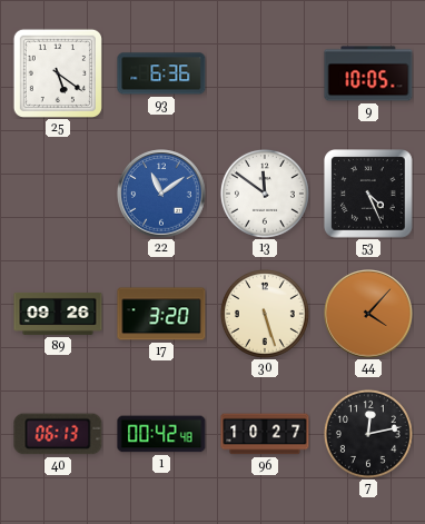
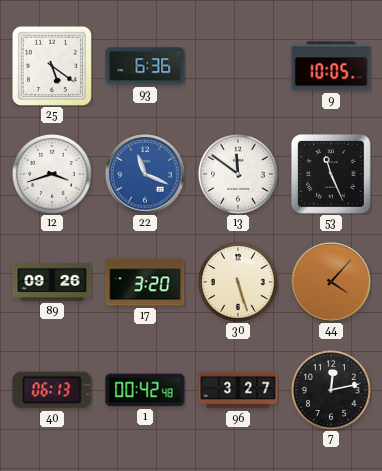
12: none -> 3:42 (52, 174)
22: 11:09 -> 11:19 (145, 174)
53: 4:26 -> 11:26 (331, 174)
96: 10:27 -> 3:27 (238, 390)
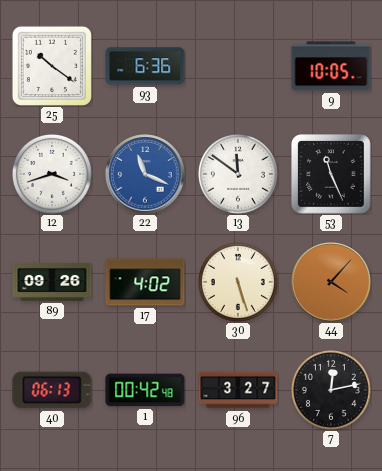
25: 5:21 -> 10:21 (51, 65)
17: 3:20 -> 4:02 (145, 282)
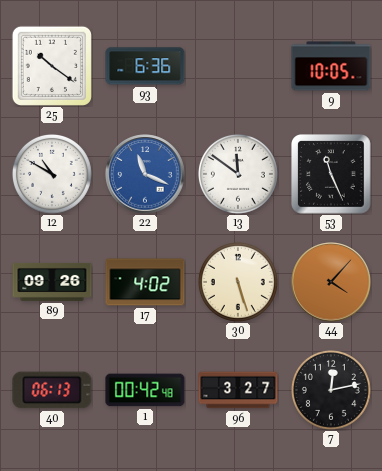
12: 3:42 -> 10:50 (52, 174)
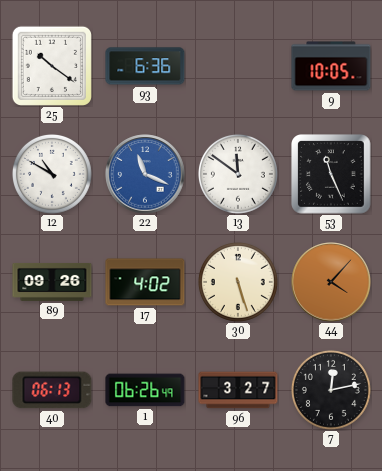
1: 00:42 -> 06:26 (145, 390)
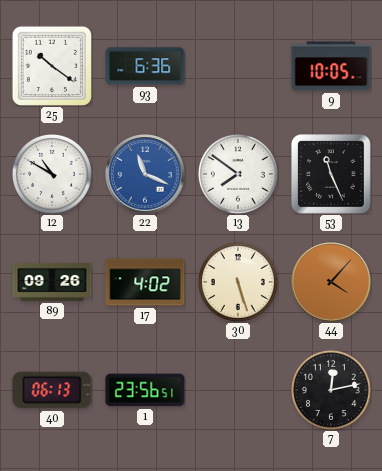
13: 11:51 -> 7:51 (238, 174)
1: 06:26 -> 23:56 (145, 390)
96: 3:27 -> none (238, 390)
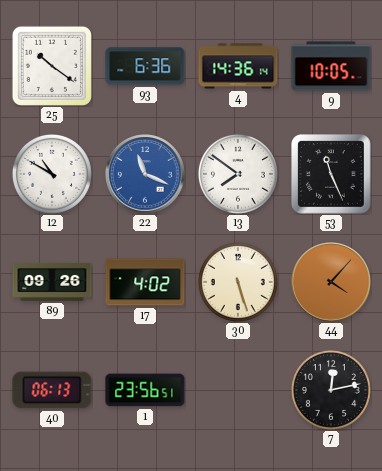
4: none -> 14:36 (238, 66)
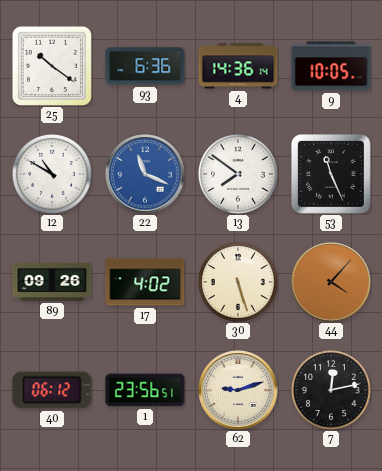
40: 06:13 -> 06:12 (52, 390)
62: none -> 9:12 (238, 390)
